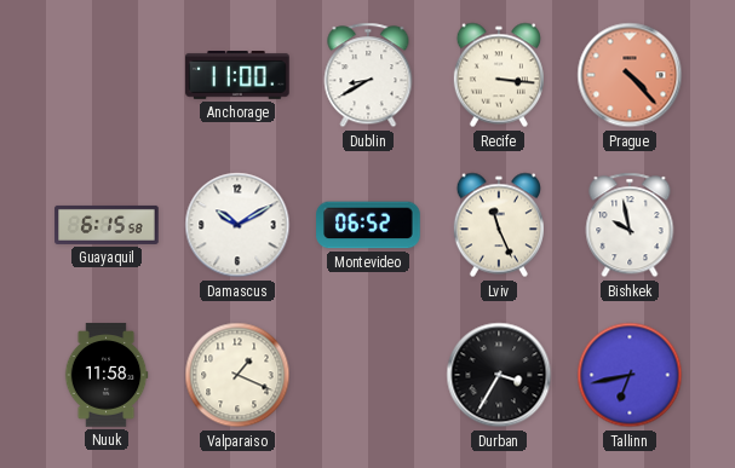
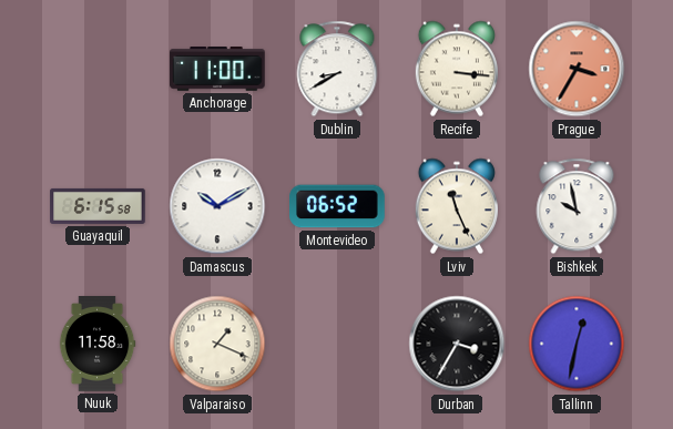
Prague: 4:23 -> 3:35 (577, 69)
Tallinn: 6:43 -> 12:32 (577, 344)
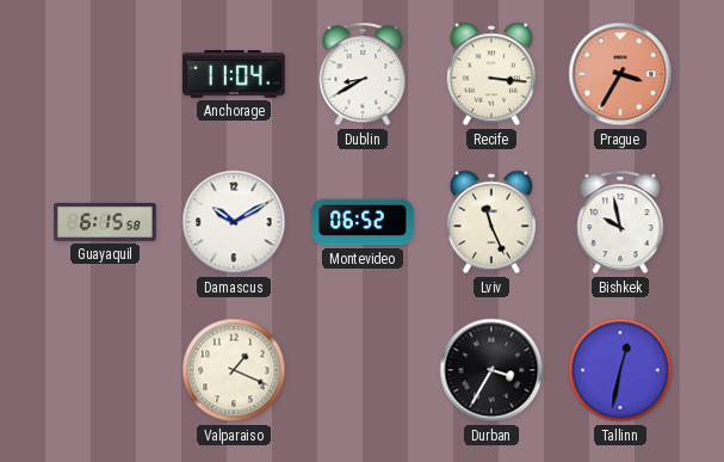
Anchorage: 11:00 -> 11:04 (234, 75)
Nuuk: 11:58 -> none (98, 344)
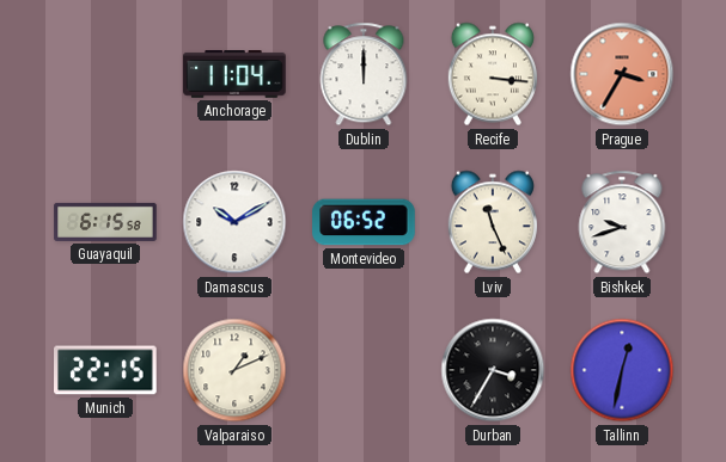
Dublin: 8:40 -> 12:00 (364, 74)
Bishkek: 9:58 -> 9:42 (622, 222)
Munich: none -> 22:15 (105, 370)
Valparaiso: 1:19 -> 1:11 (234, 370)
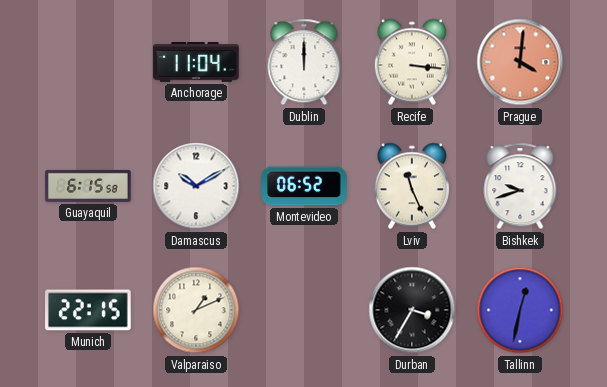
Prague: 3:35 -> 4:01 (520, 62)
